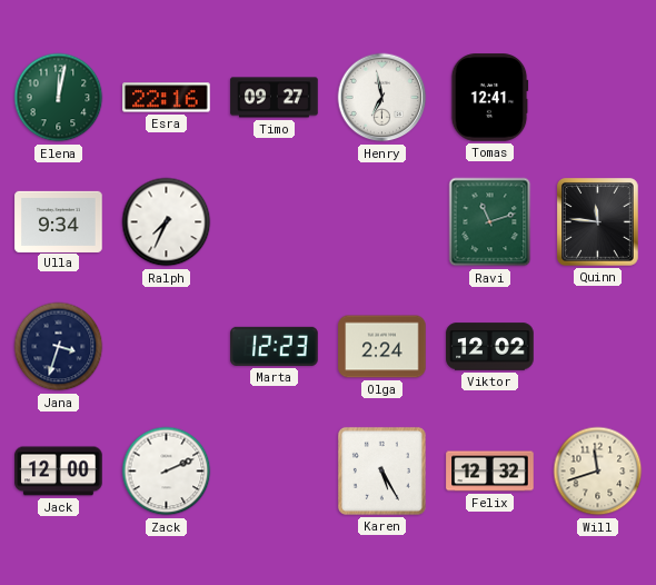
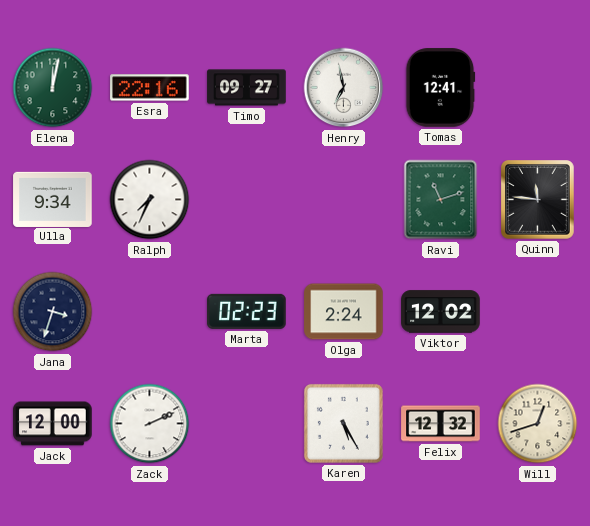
Marta: 12:23 -> 02:23 (247, 311)
Will: 11:42 -> 12:42 (538, 424)
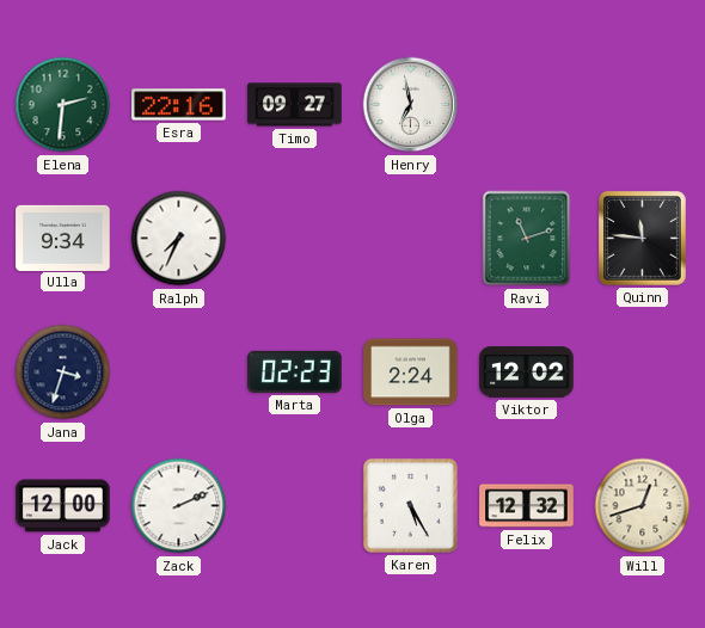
Elena: 12:02 -> 2:31 (63, 105)
Tomas: 12:41 -> none (440, 88)
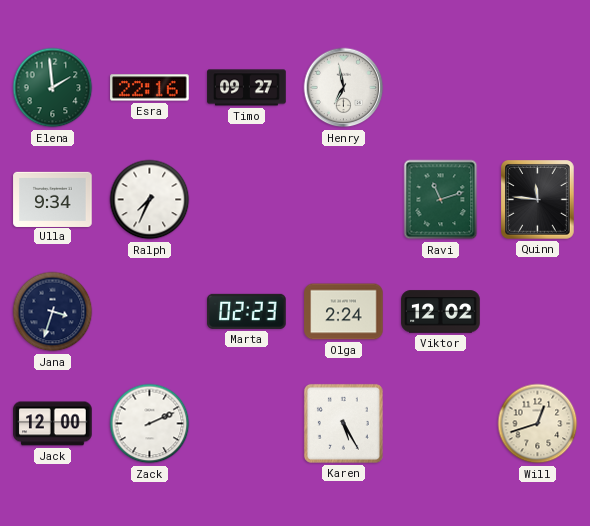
Elena: 2:31 -> 1:59 (53, 88)
Felix: 12:32 -> none (527, 506)
